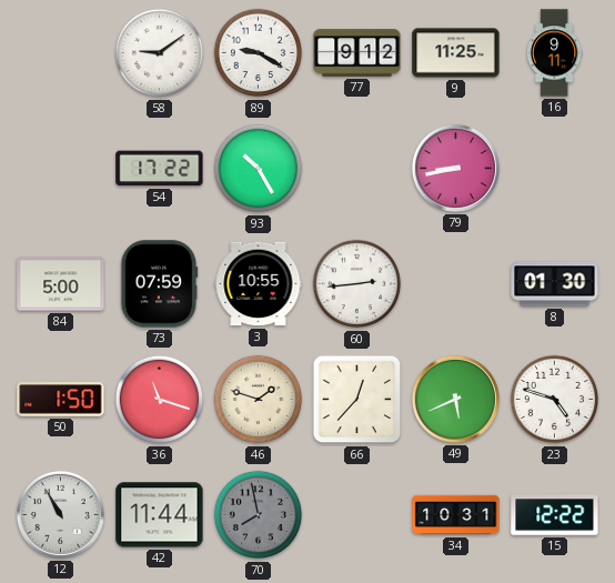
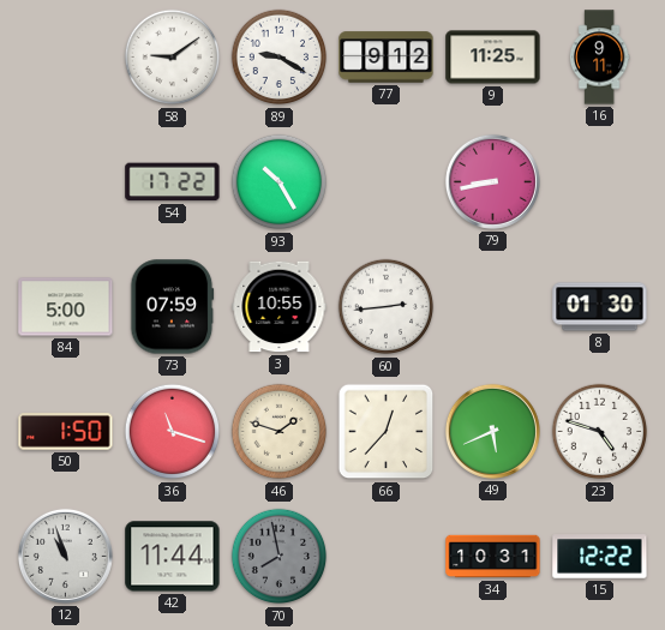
12: 10:55 -> 10:57 (65, 556)
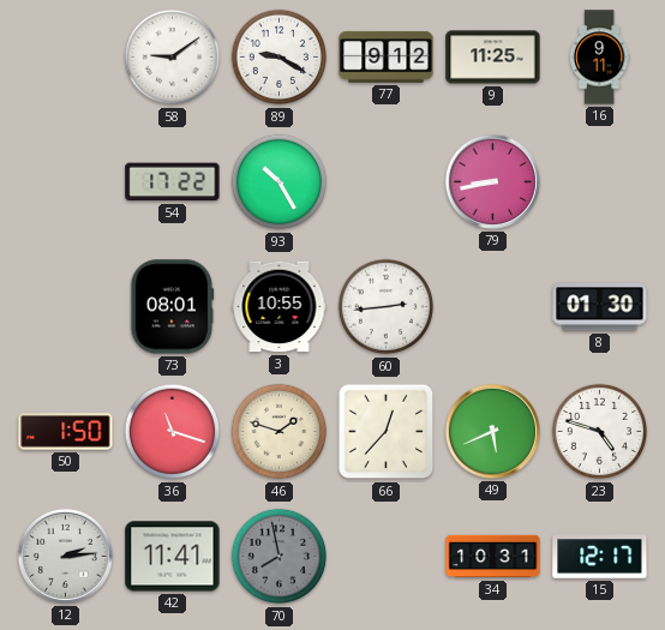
84: 5:00 -> none (66, 307)
73: 07:59 -> 08:01 (173, 307)
12: 10:57 -> 2:14 (65, 556)
42: 11:44 -> 11:41 (173, 557)
15: 12:22 -> 12:17 (600, 557)
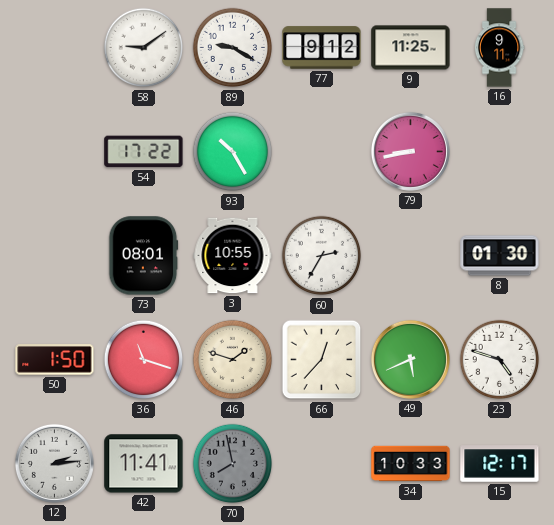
60: 2:44 -> 2:35 (322, 256)
34: 10:31 -> 10:33 (411, 464)
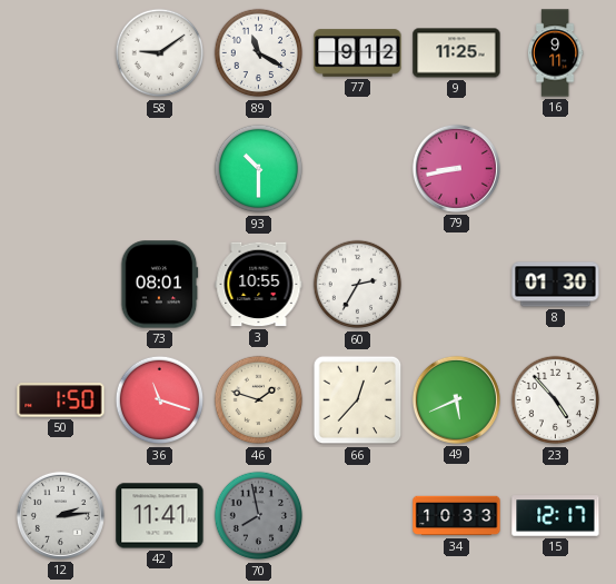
89: 9:20 -> 11:20 (259, 53)
54: 17:22 -> none (144, 152)
93: 10:25 -> 10:30 (259, 169)
23: 4:48 -> 4:53 (556, 400)
